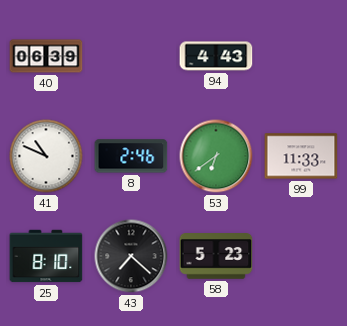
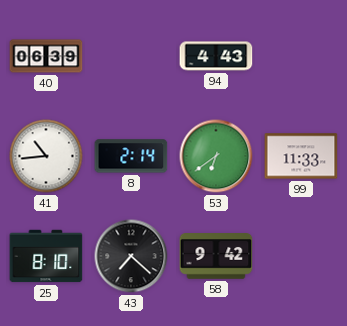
41: 10:49 -> 10:44 (46, 156)
8: 2:46 -> 2:14 (131, 156)
58: 5:23 -> 9:42 (216, 256)
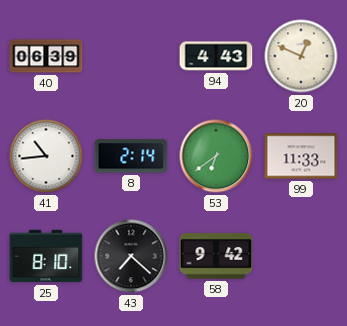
20: none -> 12:49 (301, 56)
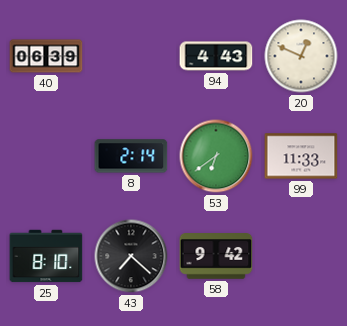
41: 10:44 -> none (46, 156)
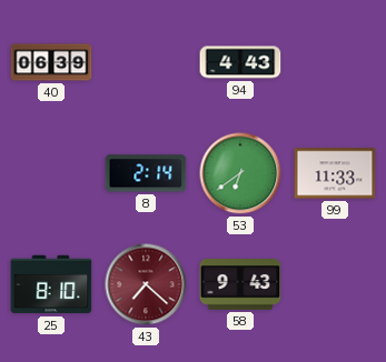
20: 12:49 -> none (301, 56)
43 dial: black -> burgundy (146, 284)
58: 9:42 -> 9:43 (240, 284)
